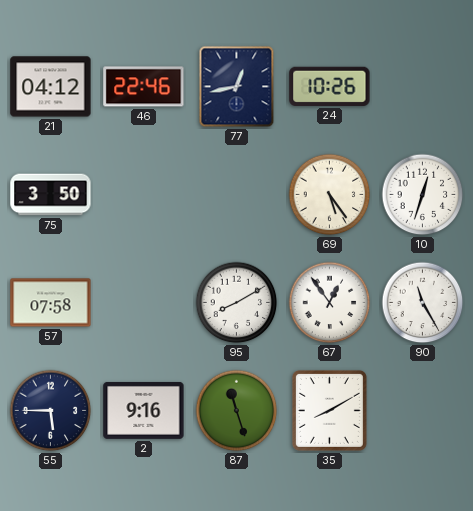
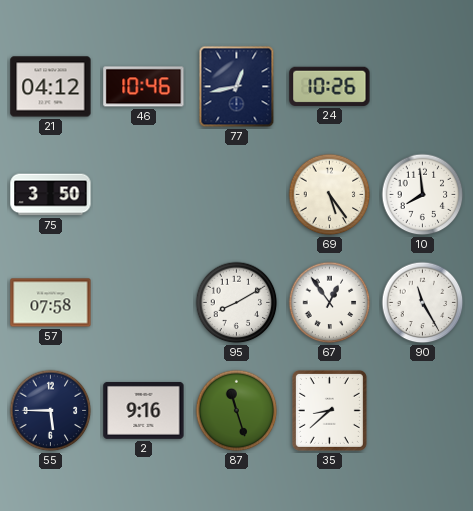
46: 22:46 -> 10:46 (144, 87)
10: 12:33 -> 7:59 (423, 195)
35: 8:10 -> 8:38 (329, 410)
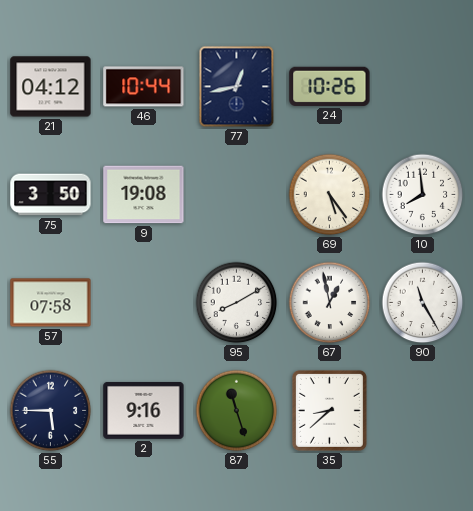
46: 10:46 -> 10:44 (144, 87)
9: none -> 19:08 (144, 195)
67: 12:54 -> 12:58 (330, 303)
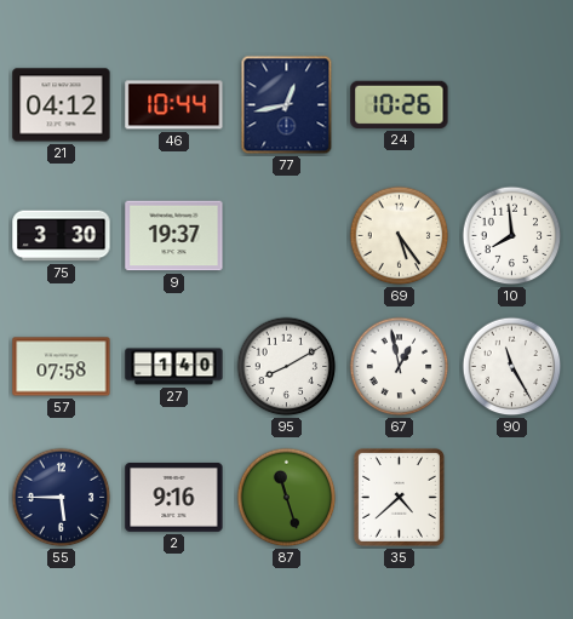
75: 3:50 -> 3:30 (62, 236)
9: 19:08 -> 19:37 (174, 236)
27: none -> 1:40 (174, 367)
35: 8:38 -> 4:38 (399, 497)
